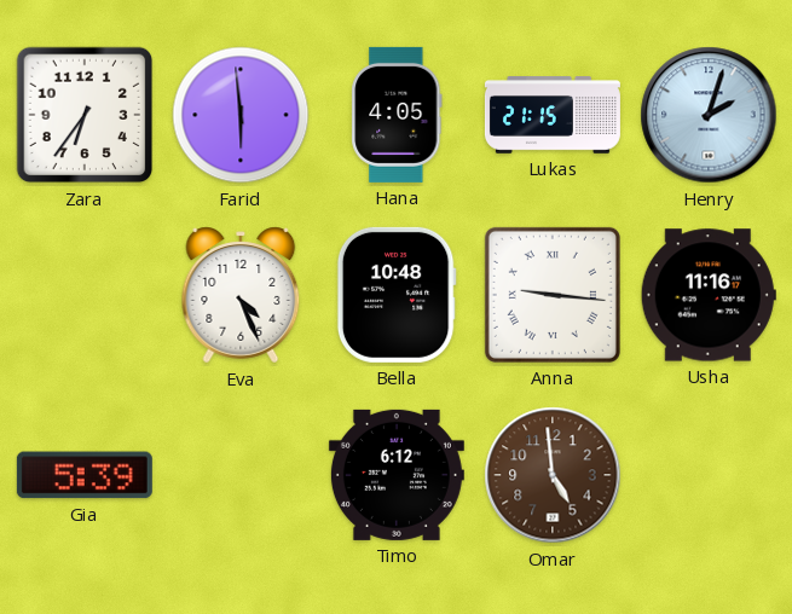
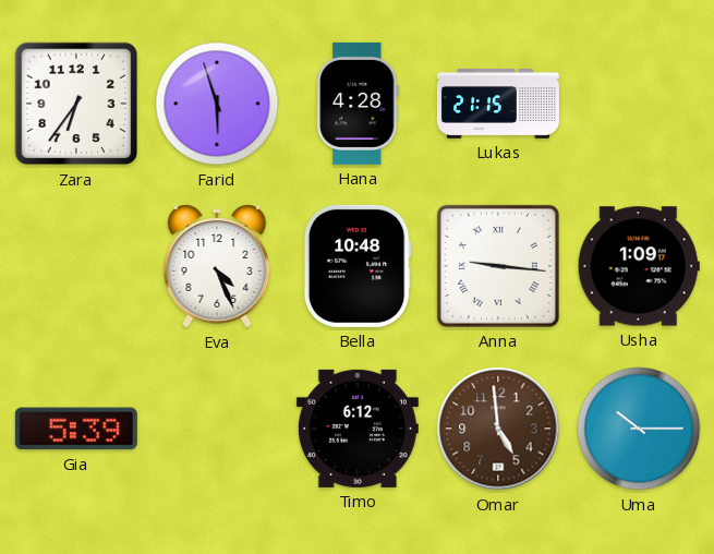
Farid: 5:59 -> 5:57 (217, 104)
Hana: 4:05 -> 4:28 (358, 104)
Henry: 2:03 -> none (709, 115)
Usha: 11:16 -> 1:09 (639, 266)
Uma: none -> 10:15 (639, 429)
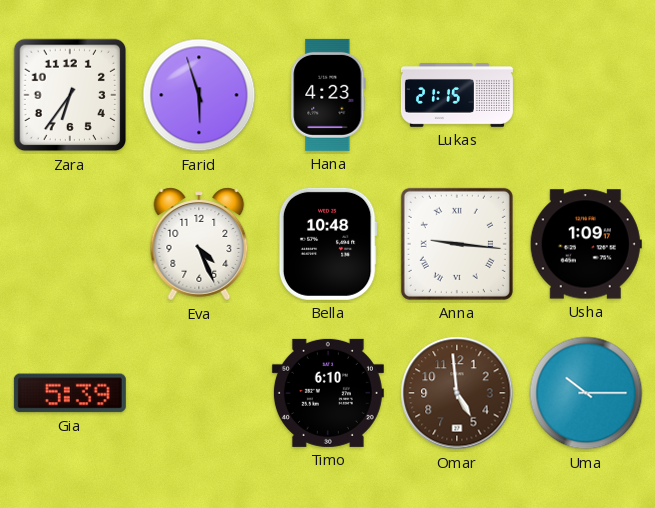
Hana: 4:28 -> 4:23 (328, 95)
Timo: 6:12 -> 6:10 (328, 393)
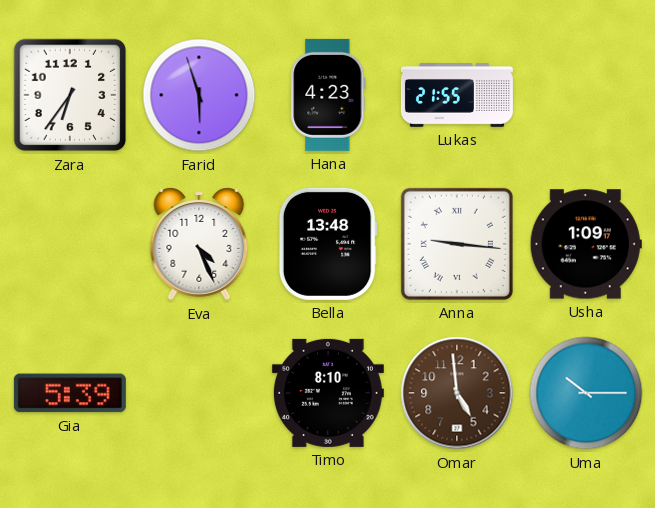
Lukas: 21:15 -> 21:55 (457, 95)
Bella: 10:48 -> 13:48 (328, 244)
Timo: 6:10 -> 8:10 (328, 393)
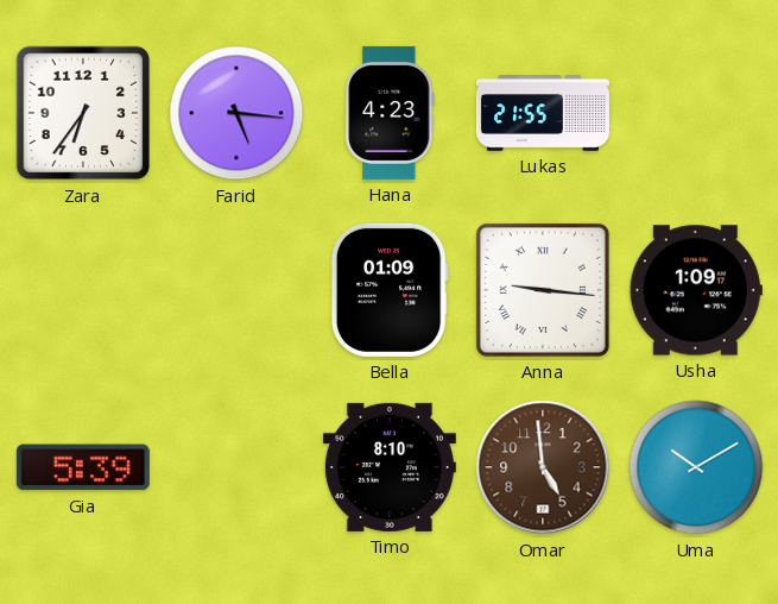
Farid: 5:57 -> 5:16 (236, 113)
Eva: 4:26 -> none (199, 244)
Bella: 13:48 -> 01:09 (390, 290)
Uma: 10:15 -> 10:10 (696, 467)
